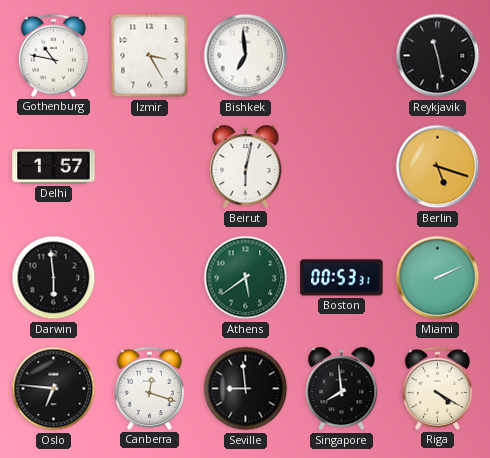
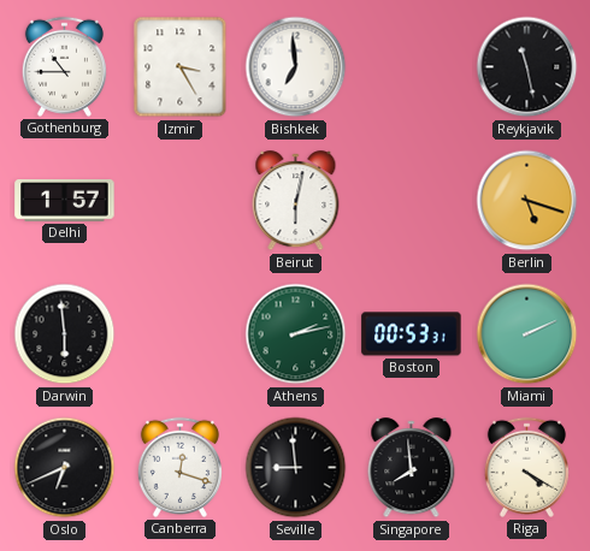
Gothenburg: 10:47 -> 10:45 (64, 66)
Athens: 5:39 -> 2:13 (296, 334)
Oslo: 6:46 -> 6:41 (65, 468)
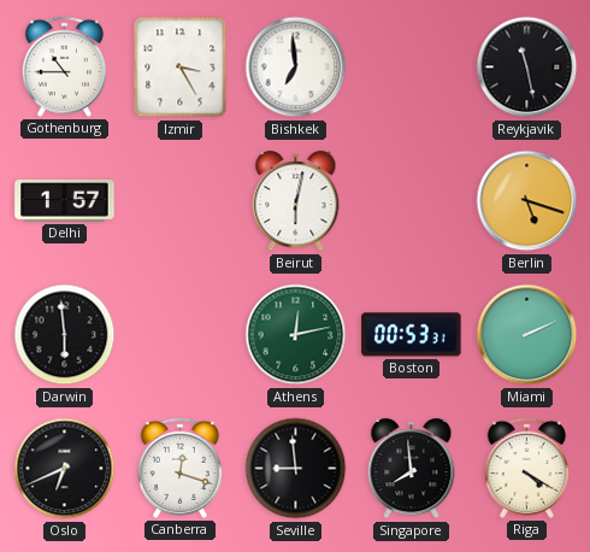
Athens: 2:13 -> 12:13 (296, 335)
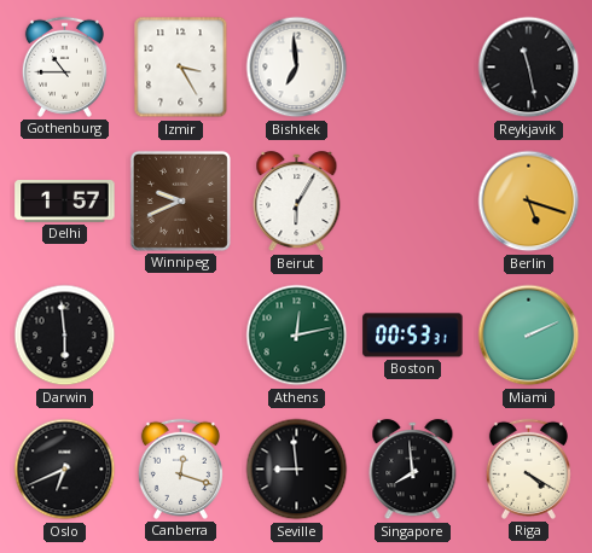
Winnipeg: none -> 9:41 (180, 200)
Beirut: 6:02 -> 6:05 (297, 202)
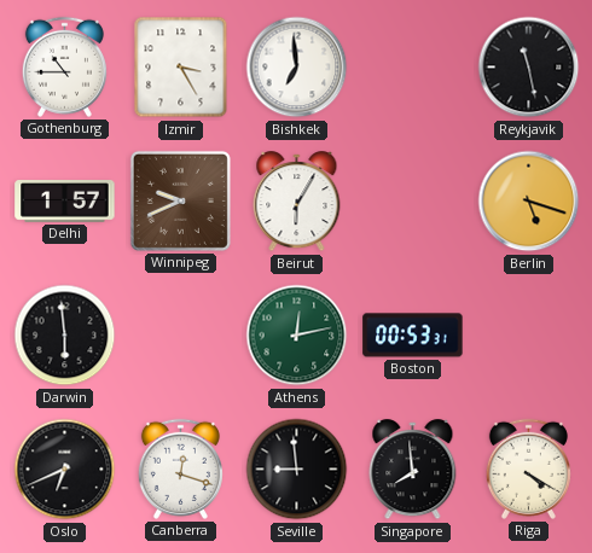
Miami: 2:11 -> none (529, 336)
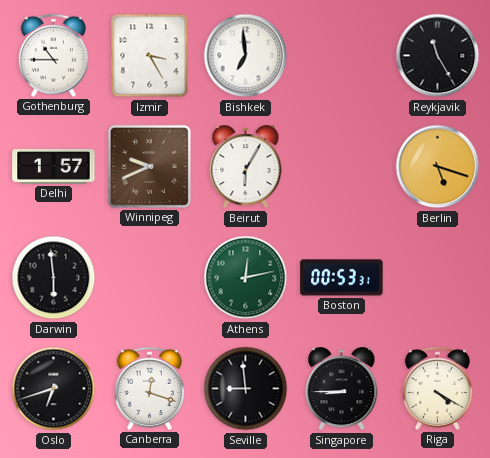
Reykjavik: 11:28 -> 11:25 (438, 56)
Oslo: 6:41 -> 6:42 (54, 389)
Singapore: 7:59 -> 8:45 (342, 389)
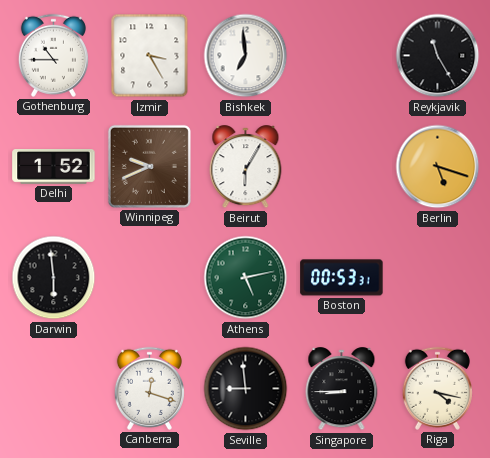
Delhi: 1:57 -> 1:52 (54, 167)
Athens: 12:13 -> 5:13 (246, 278)
Oslo: 6:42 -> none (54, 389)
Riga: 4:20 -> 4:17 (437, 388)
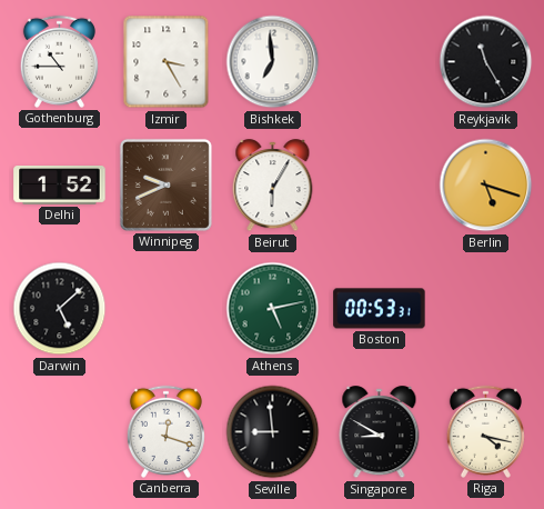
Darwin: 5:59 -> 5:08 (60, 309)
Singapore: 8:45 -> 8:50 (380, 432)
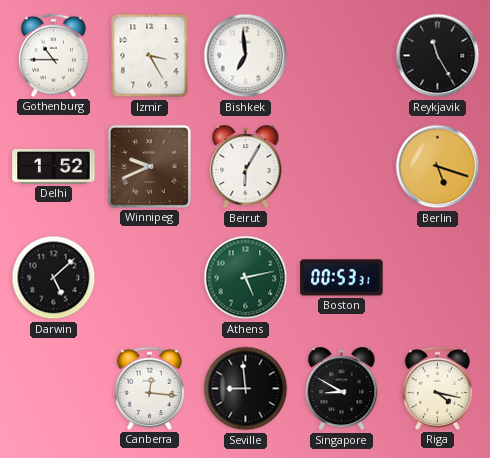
Canberra: 12:18 -> 12:16 (149, 388)
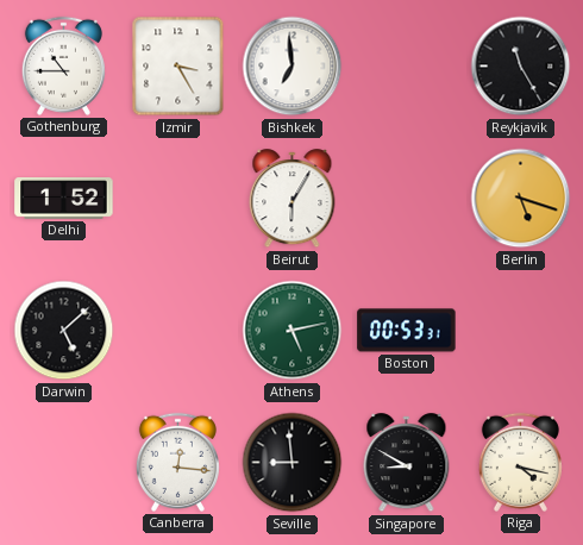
Winnipeg: 9:41 -> none (149, 166)
